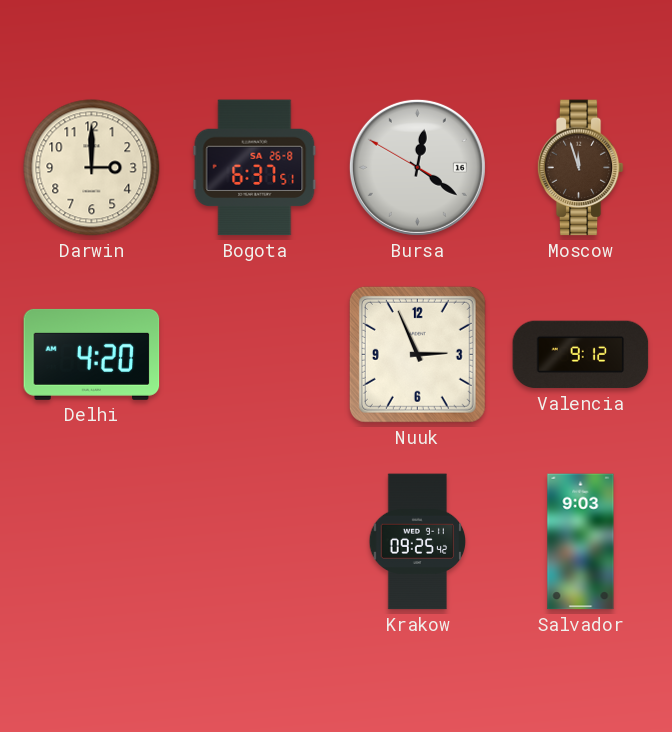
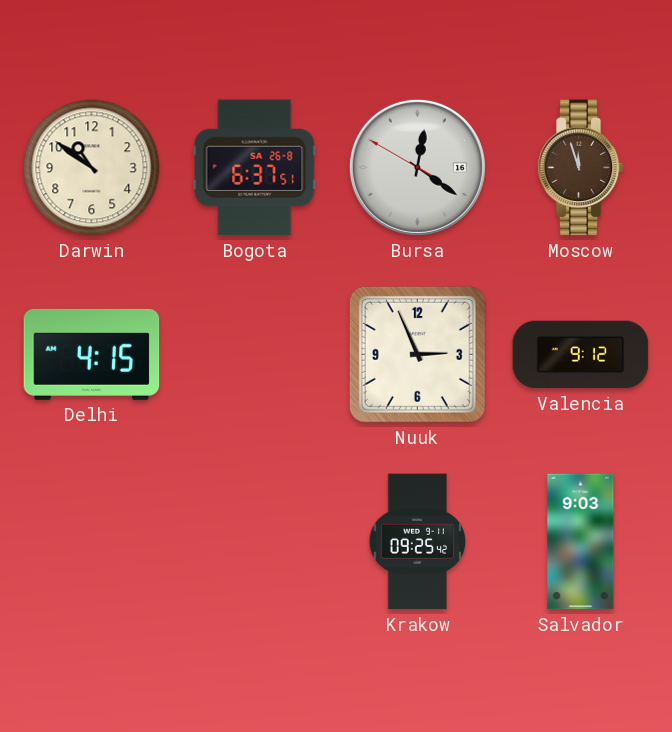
Darwin: 3:00 -> 10:51 (92, 168)
Delhi: 4:20 -> 4:15 (92, 354)
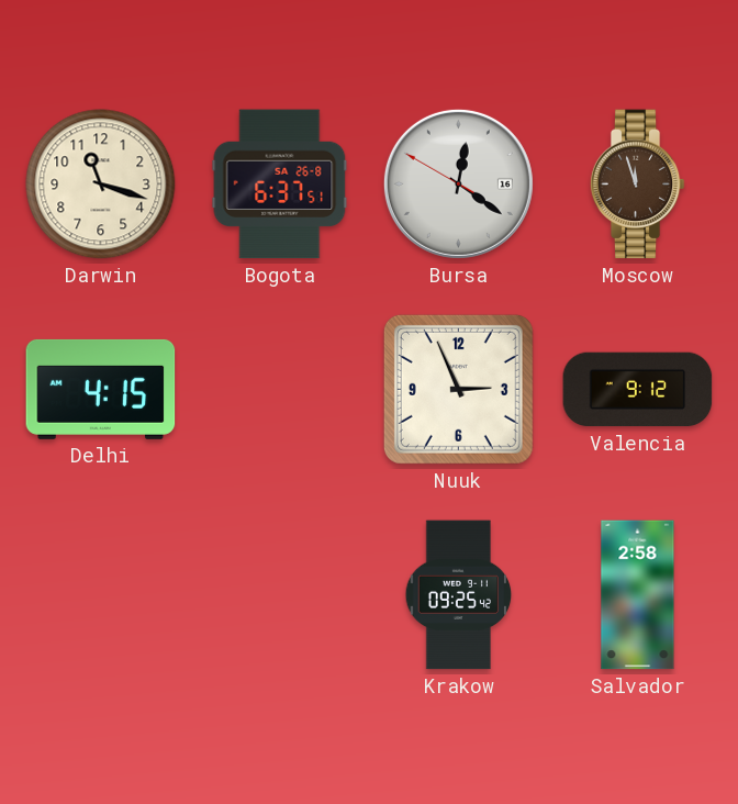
Darwin: 10:51 -> 11:18 (101, 185)
Salvador: 9:03 -> 2:58 (638, 595)
